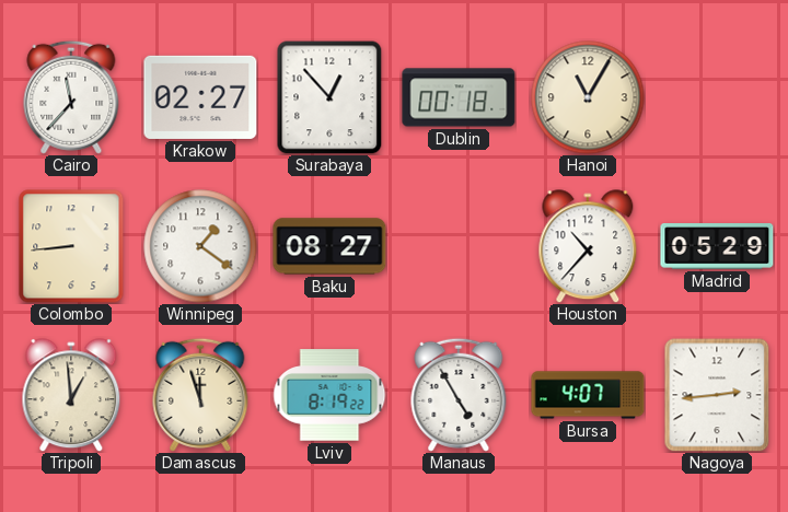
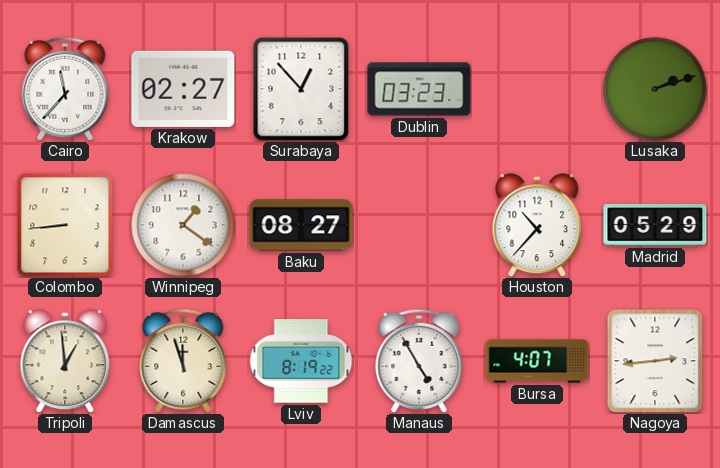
Dublin: 00:18 -> 03:23 (419, 89)
Hanoi: 11:05 -> none (588, 97)
Lusaka: none -> 2:12 (655, 89)
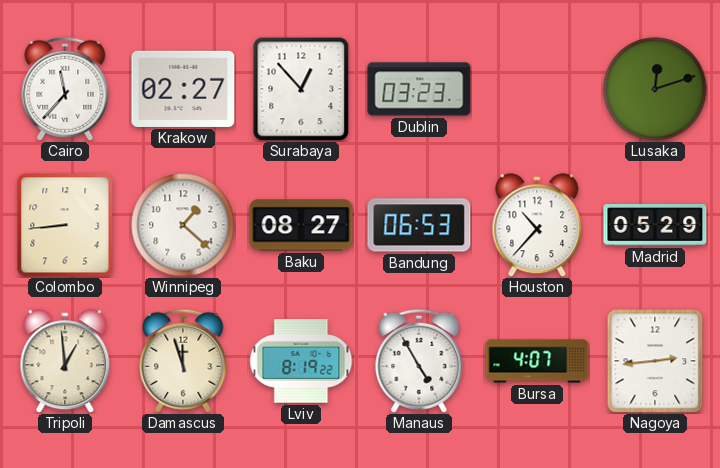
Lusaka: 2:12 -> 12:12 (655, 89)
Winnipeg: 1:21 -> 1:22 (183, 225)
Bandung: none -> 06:53 (419, 225)
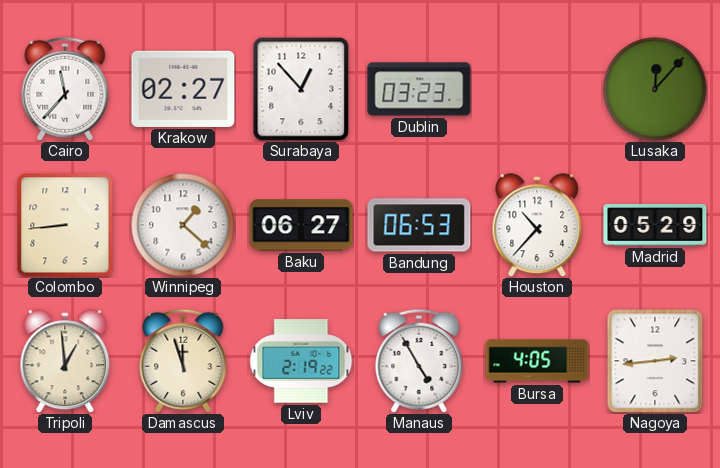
Lusaka: 12:12 -> 12:07 (655, 89)
Baku: 08:27 -> 06:27 (301, 225)
Lviv: 8:19 -> 2:19 (301, 361)
Bursa: 4:07 -> 4:05 (537, 361)
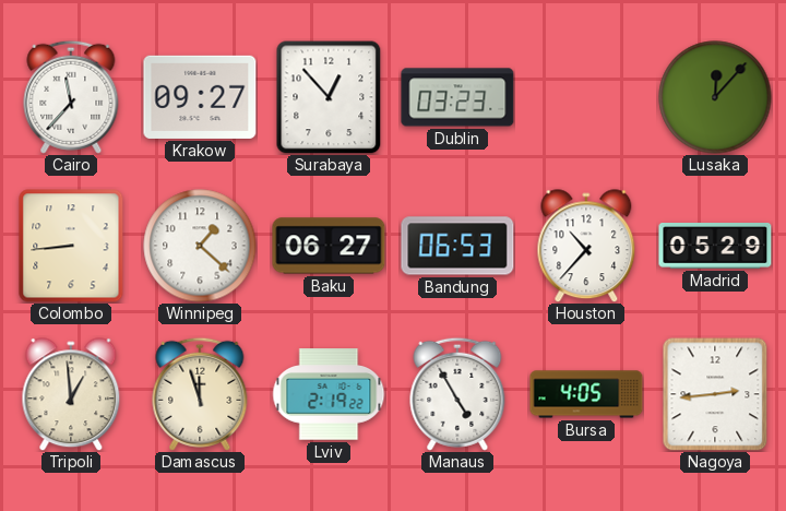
Krakow: 02:27 -> 09:27 (200, 97)
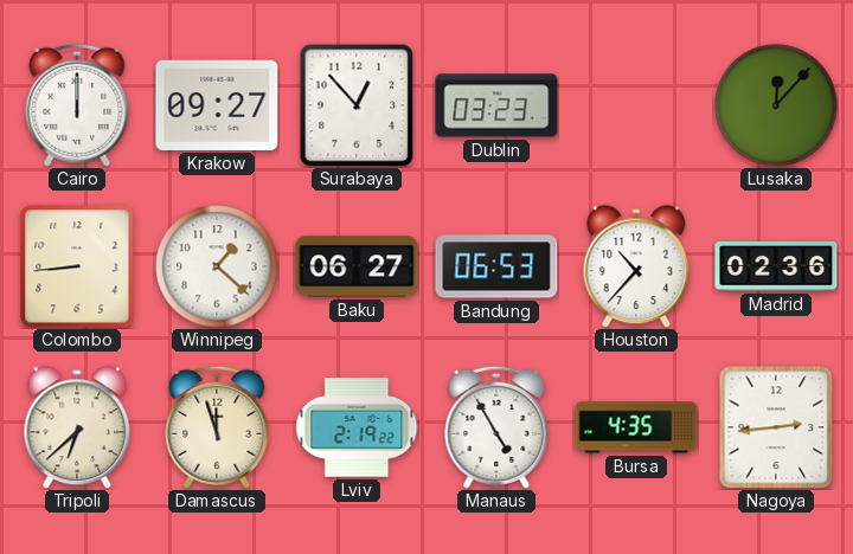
Cairo: 11:37 -> 12:00 (77, 105)
Madrid: 05:29 -> 02:36 (776, 268)
Tripoli: 12:59 -> 6:38 (77, 427)
Bursa: 4:05 -> 4:35 (636, 427)
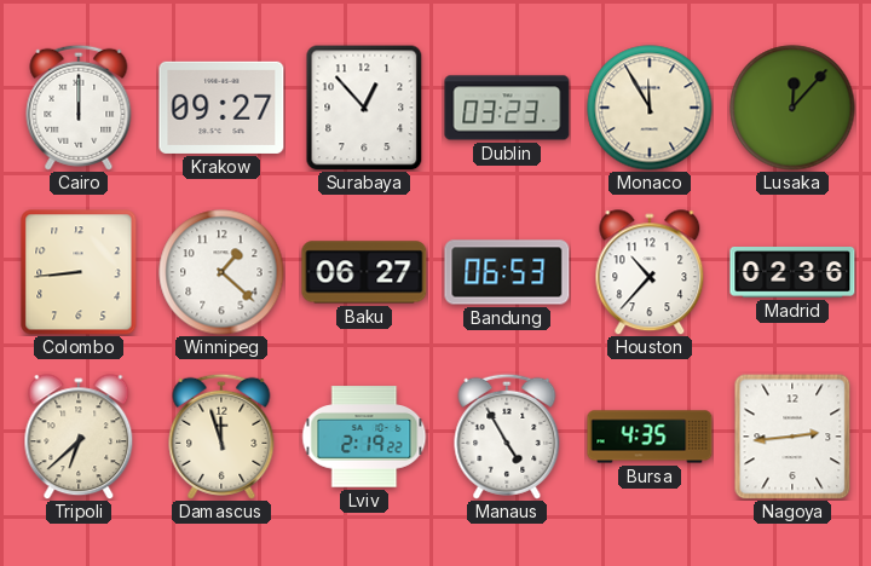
Monaco: none -> 11:55 (650, 108)
